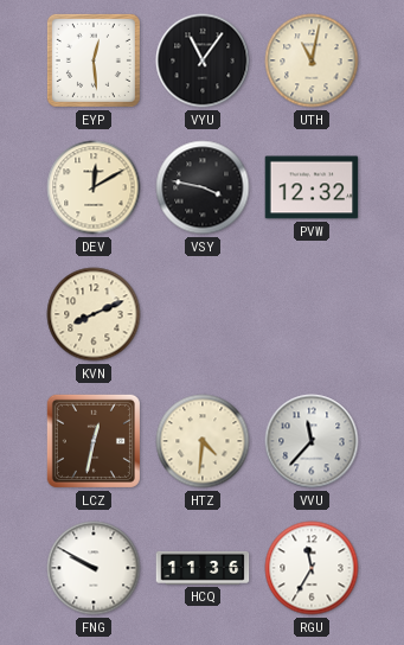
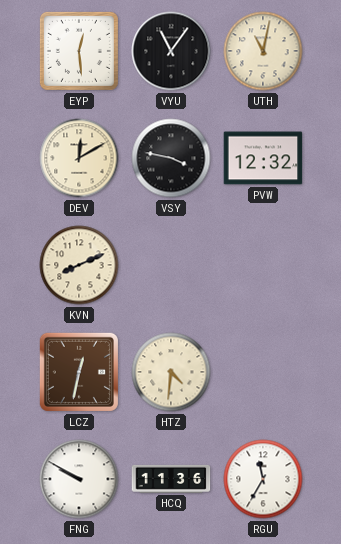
VVU: 11:37 -> none (312, 441)
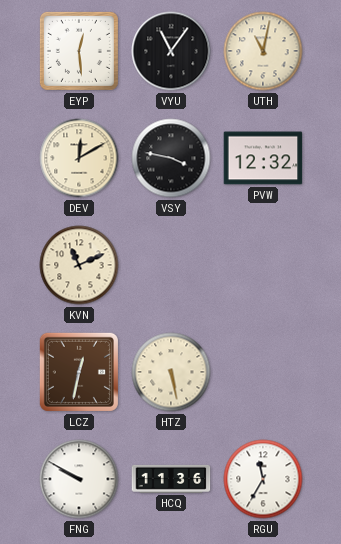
KVN: 8:11 -> 11:11 (79, 265)
HTZ: 4:31 -> 5:28 (171, 372)
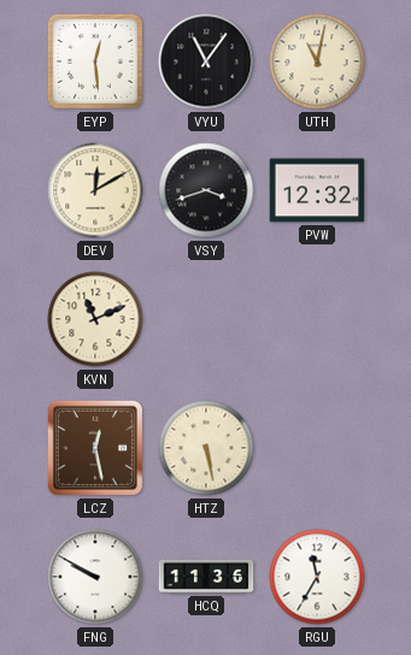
VSY: 3:47 -> 3:42 (206, 190)
LCZ: 12:32 -> 12:28 (95, 448)
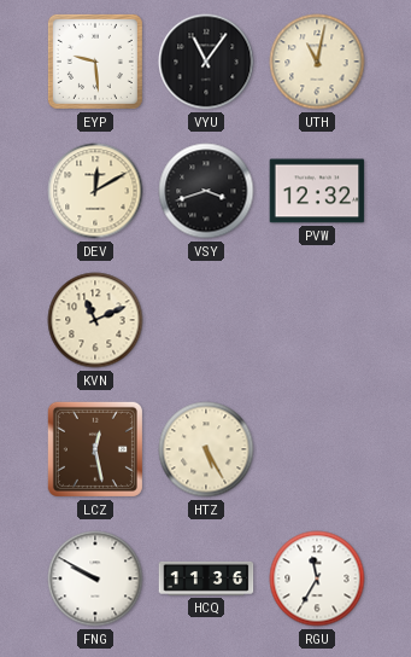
EYP: 12:29 -> 9:29 (95, 62)
HTZ: 5:28 -> 5:25 (206, 449)
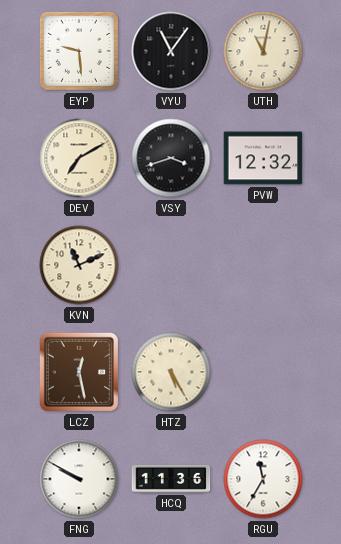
DEV: 12:10 -> 7:10 (79, 158)
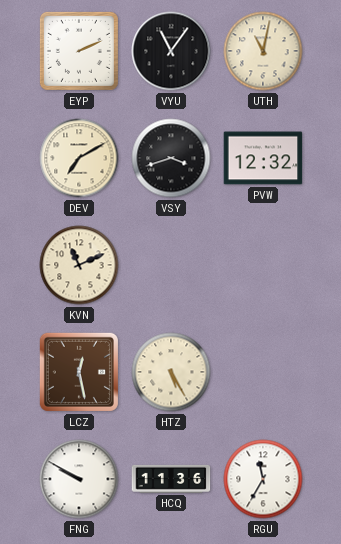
EYP: 9:29 -> 2:11 (79, 51)
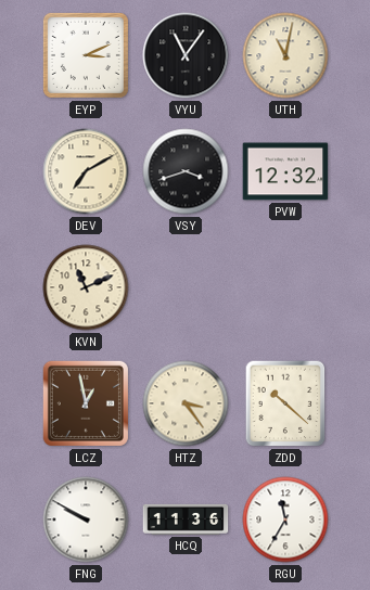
EYP: 2:11 -> 3:11 (86, 55)
LCZ: 12:28 -> 12:58 (86, 403)
HTZ: 5:25 -> 3:24 (186, 403)
ZDD: none -> 10:22 (285, 403)
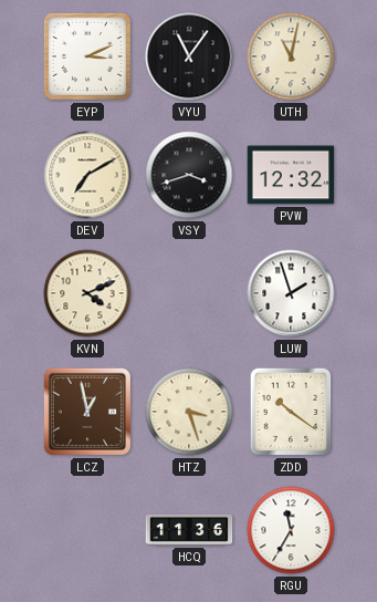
KVN: 11:11 -> 4:11 (87, 293)
LUW: none -> 1:57 (291, 293)
HTZ: 3:24 -> 3:27 (189, 412)
ZDD: 10:22 -> 10:21 (291, 412)
FNG: 9:50 -> none (86, 520)
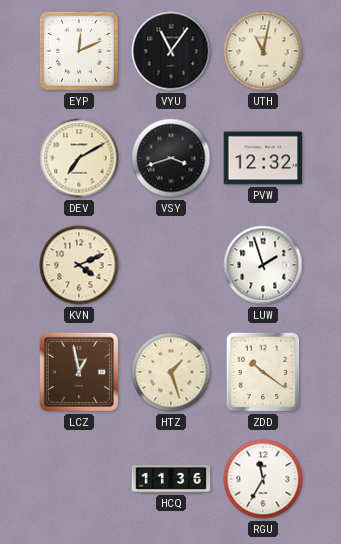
EYP: 3:11 -> 12:11 (79, 51)
HTZ: 3:27 -> 1:27 (171, 372)
